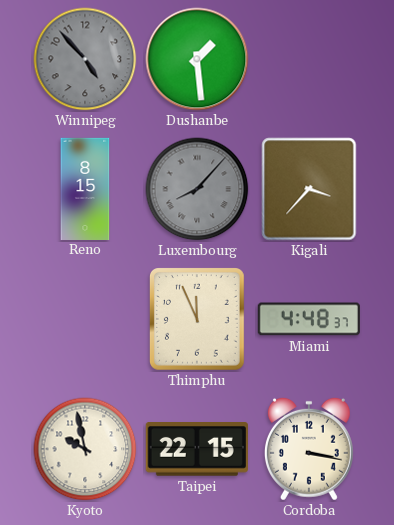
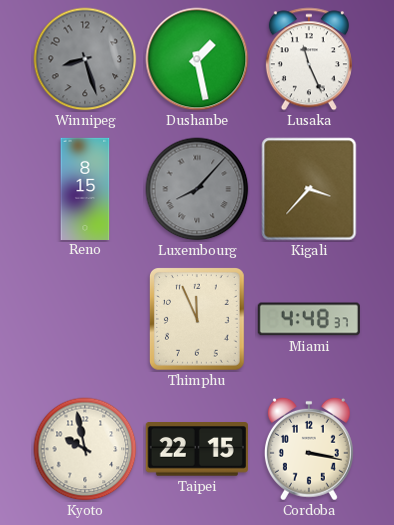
Winnipeg: 4:53 -> 8:27 (85, 59)
Dushanbe: 1:29 -> 1:28 (197, 59)
Lusaka: none -> 11:26 (309, 59)
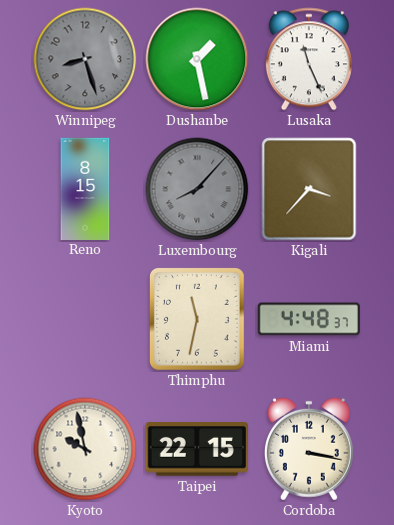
Thimphu: 11:56 -> 11:32 (198, 320)
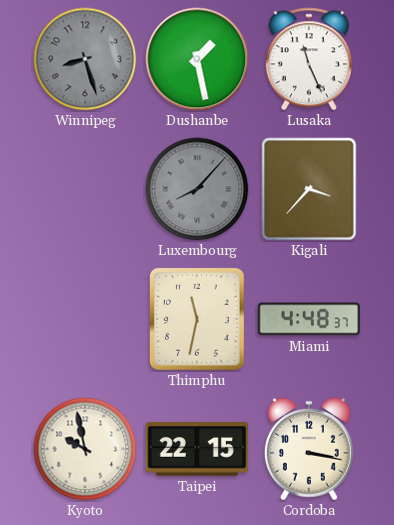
Reno: 8:15 -> none (85, 188)
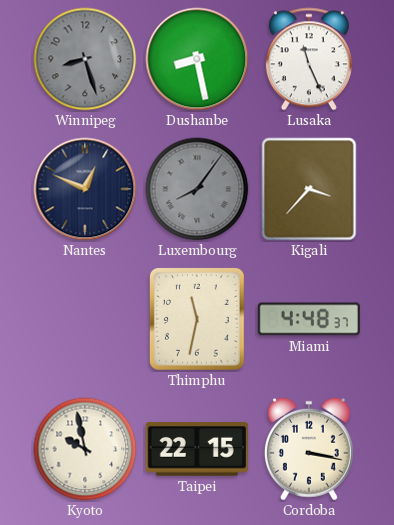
Dushanbe: 1:28 -> 8:28 (197, 59)
Nantes: none -> 12:49 (85, 189)
Luxembourg: 8:07 -> 8:06 (197, 189)
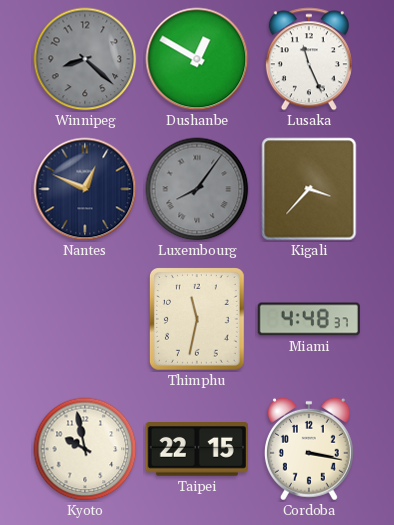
Winnipeg: 8:27 -> 8:22 (85, 59)
Dushanbe: 8:28 -> 12:50 (197, 59)
